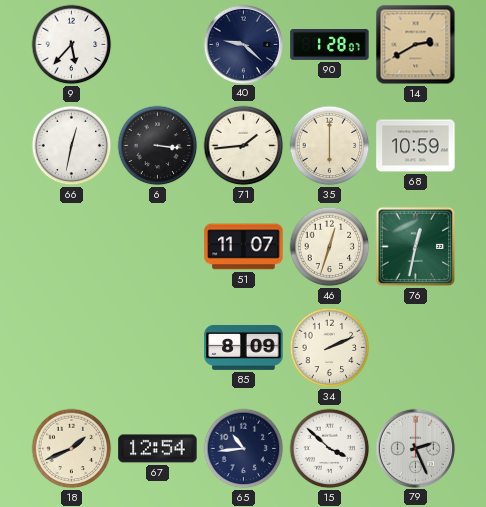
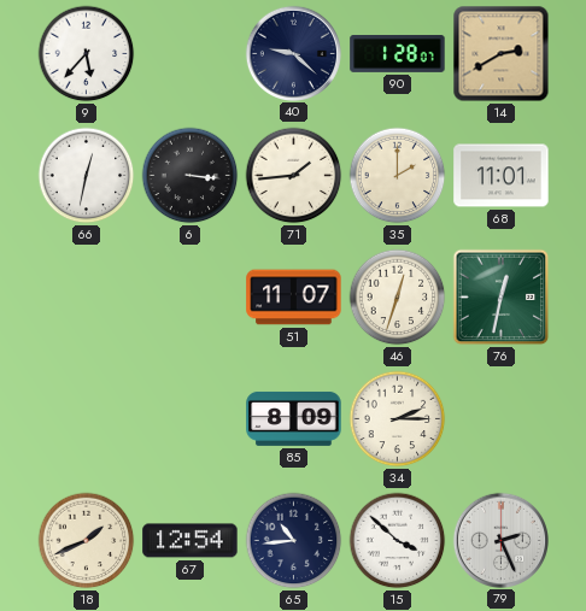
35: 6:00 -> 2:00 (398, 176)
68: 10:59 -> 11:01 (502, 176)
34: 2:11 -> 2:15 (398, 419)
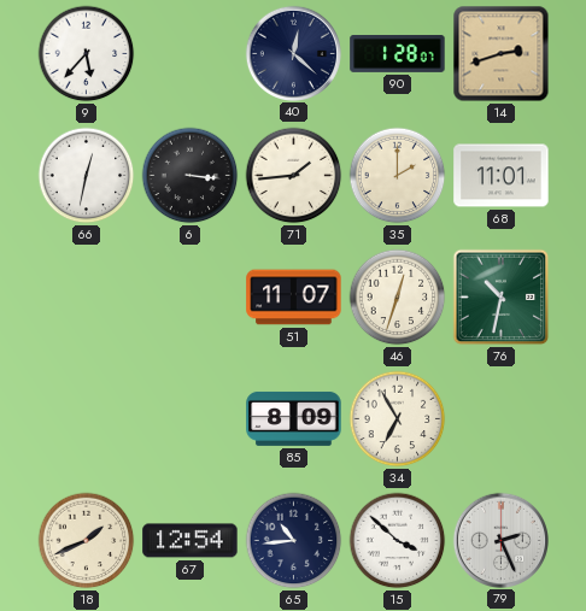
40: 9:22 -> 12:22 (293, 53)
14: 2:40 -> 2:42 (502, 54)
76: 12:32 -> 10:32 (502, 298)
34: 2:15 -> 6:55 (398, 419)
